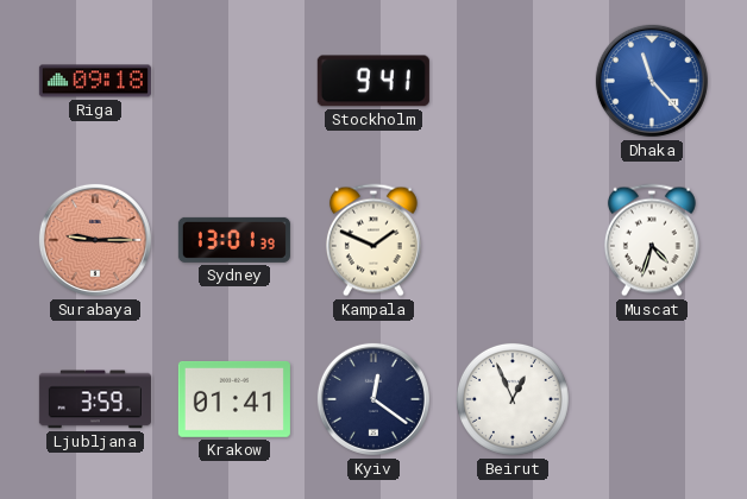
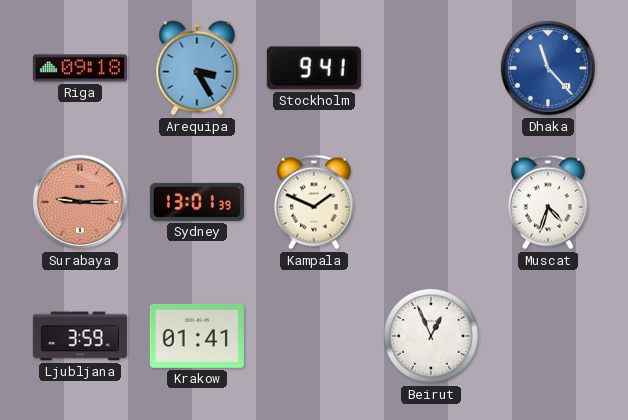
Arequipa: none -> 3:25 (197, 68)
Kyiv: 12:21 -> none (373, 399)
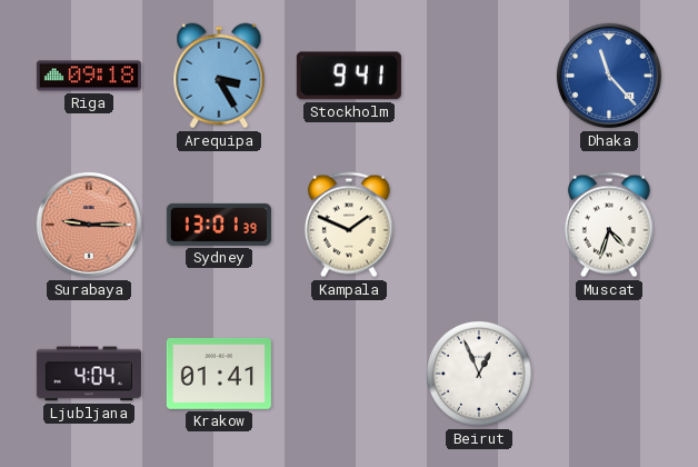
Ljubljana: 3:59 -> 4:04 (89, 374)
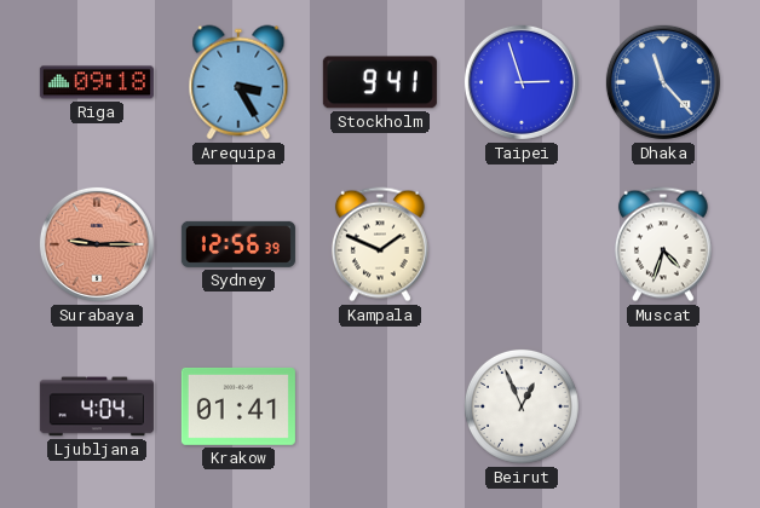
Taipei: none -> 2:57 (522, 82)
Sydney: 13:01 -> 12:56 (238, 244)
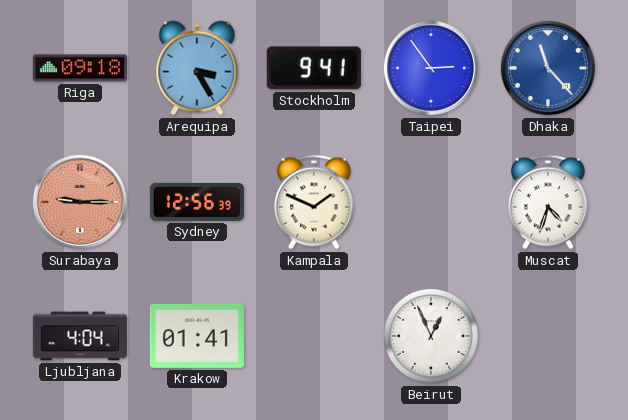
Taipei: 2:57 -> 2:54 (431, 68)
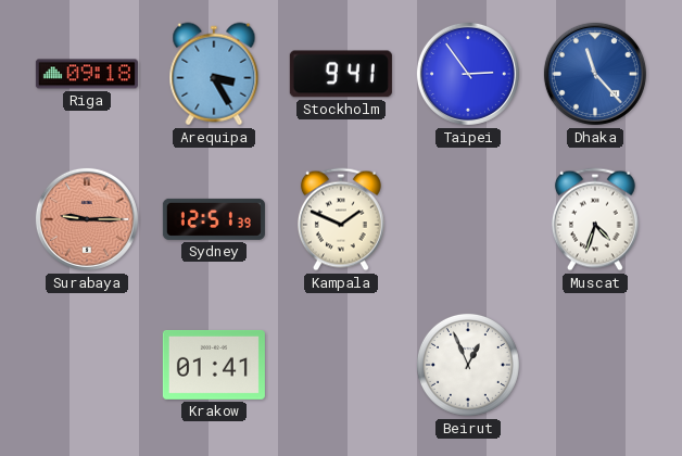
Sydney: 12:56 -> 12:51 (214, 219)
Ljubljana: 4:04 -> none (80, 336)
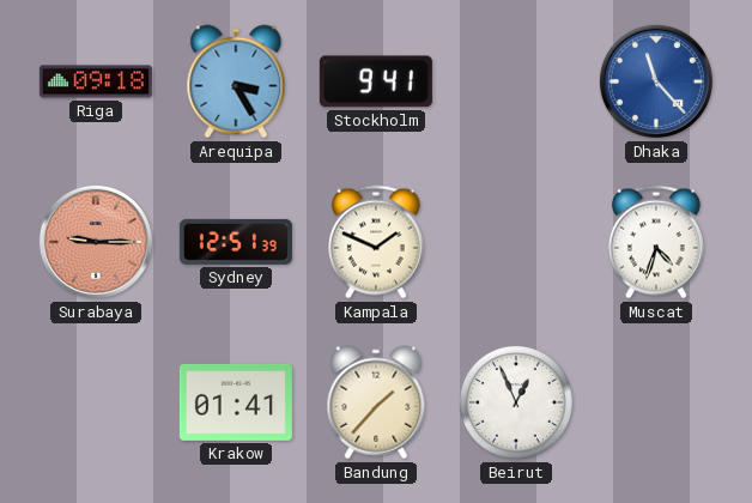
Taipei: 2:54 -> none (468, 74)
Bandung: none -> 1:37 (376, 402)
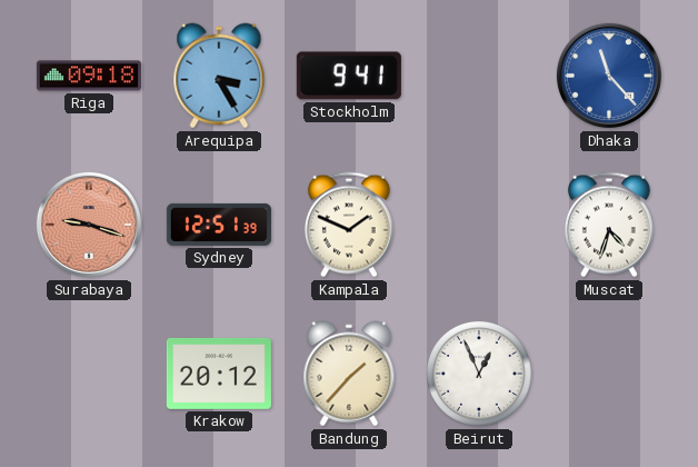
Surabaya: 9:15 -> 9:18 (89, 225)
Krakow: 01:41 -> 20:12 (219, 374)
